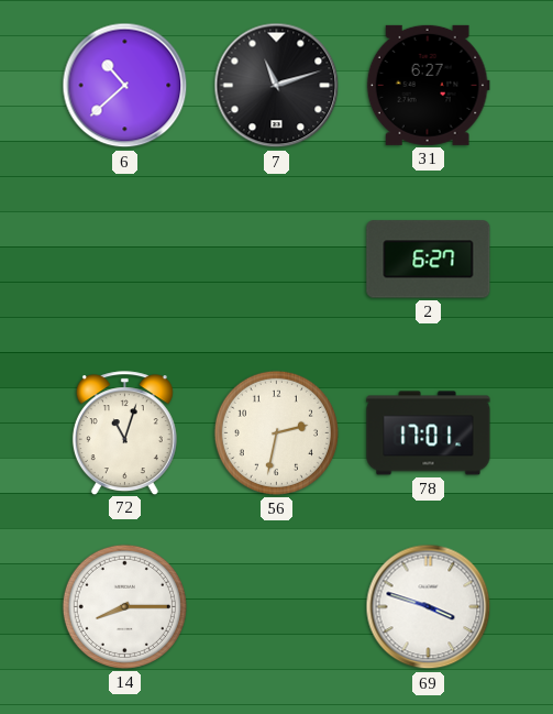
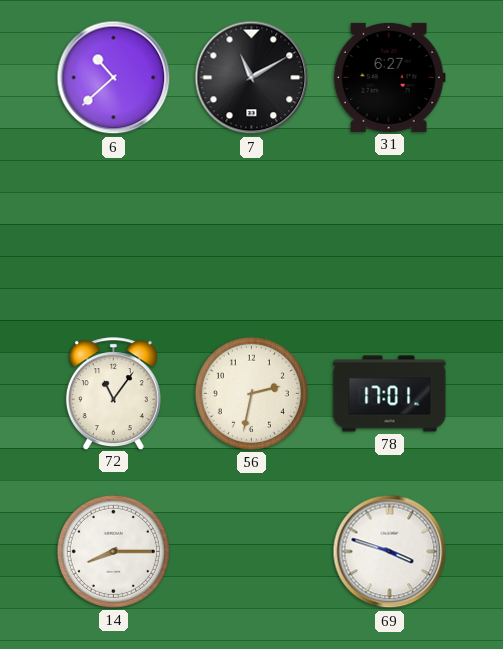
7: 11:12 -> 11:10 (252, 78)
2: 6:27 -> none (429, 260)
72: 11:03 -> 11:06 (113, 393)
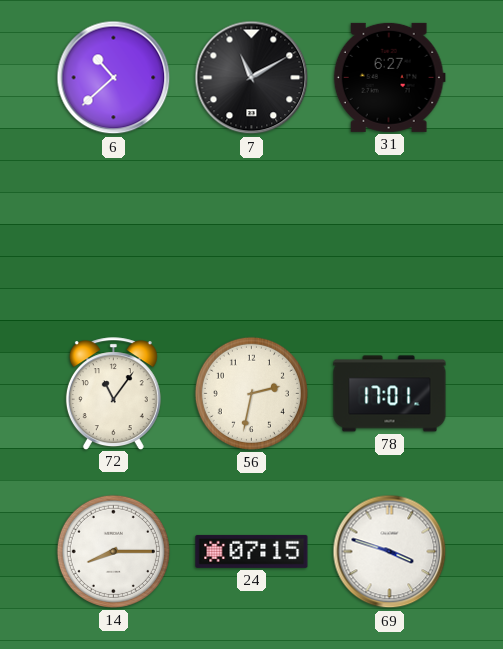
24: none -> 07:15 (252, 551)
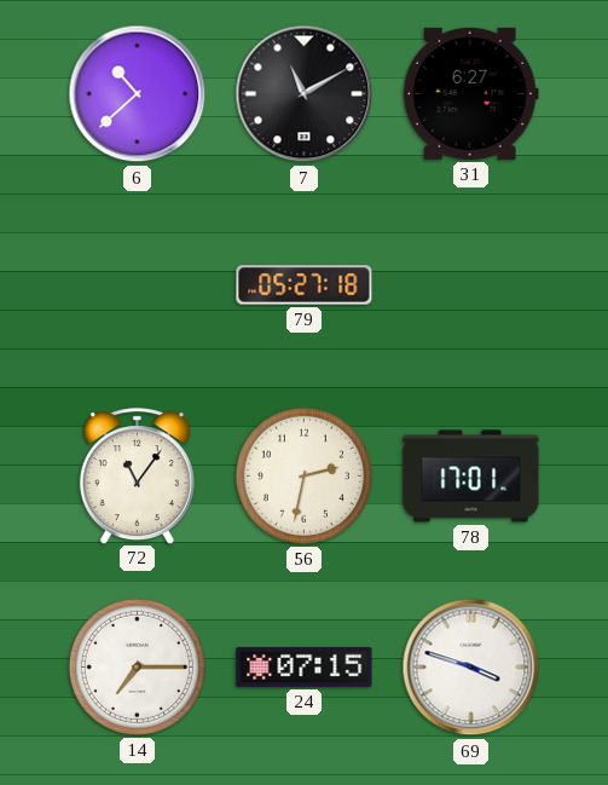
79: none -> 05:27 (305, 285)
14: 8:15 -> 7:15 (137, 666)
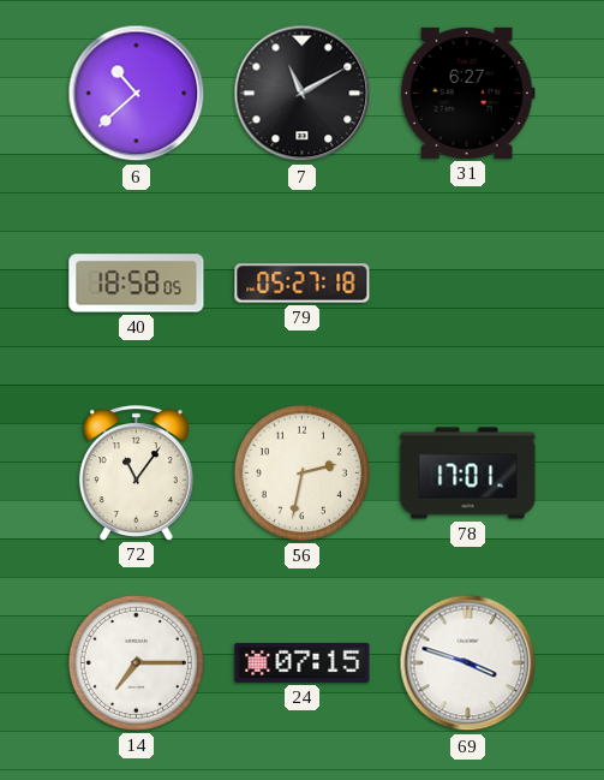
40: none -> 18:58 (137, 284)
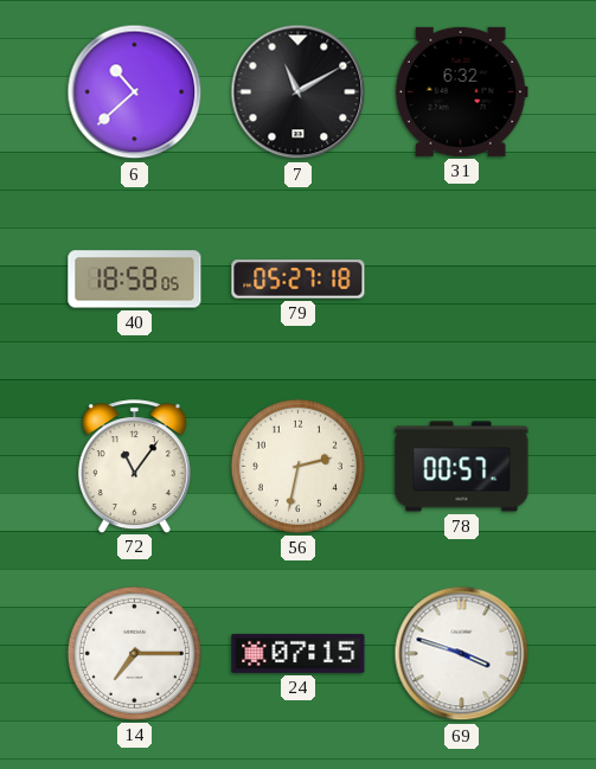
31: 6:27 -> 6:32 (461, 91)
78: 17:01 -> 00:57 (462, 467)
